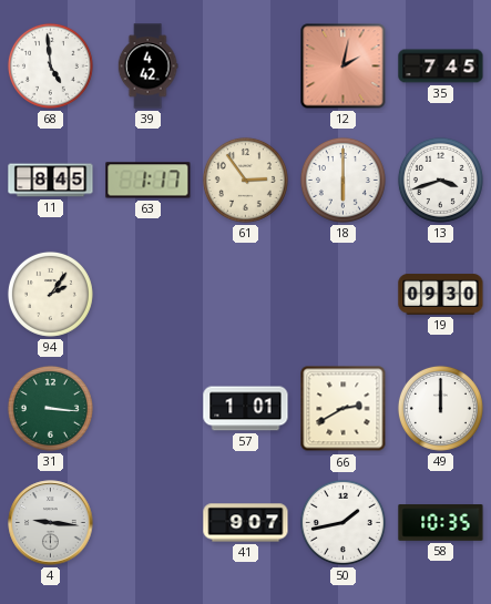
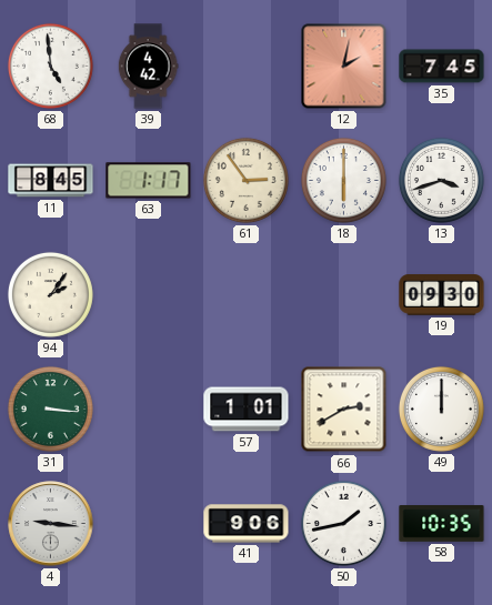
41: 9:07 -> 9:06 (247, 524)
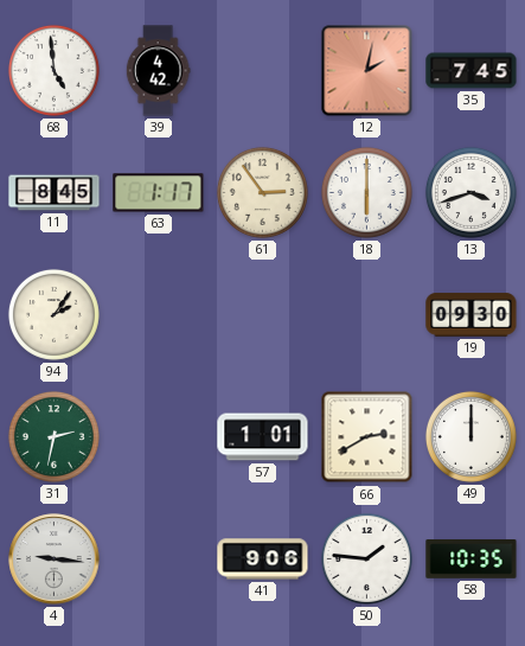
31: 3:16 -> 2:32 (53, 436)
50: 1:43 -> 1:46 (366, 558)
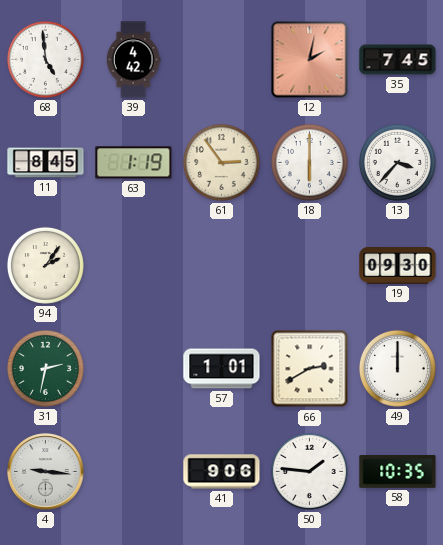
63: 1:17 -> 1:19 (134, 163)
13: 3:42 -> 3:37 (397, 162)
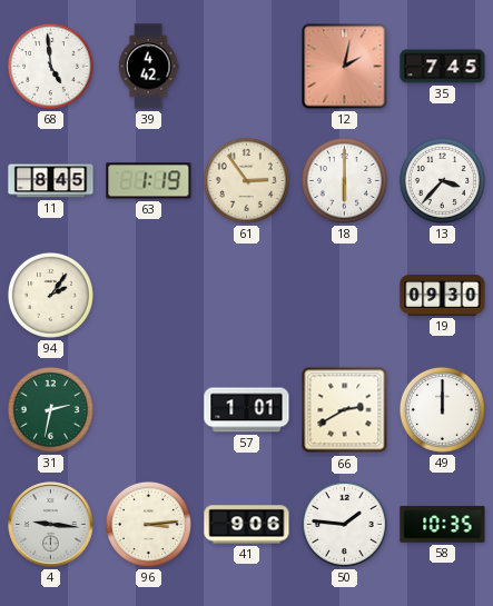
96: none -> 3:14 (148, 524)
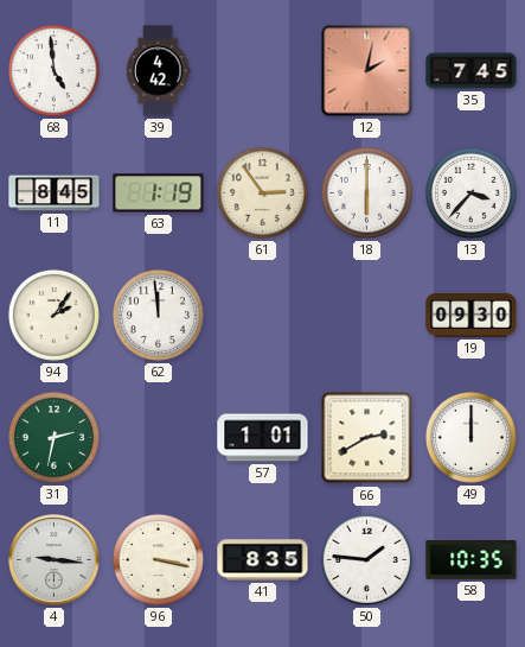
62: none -> 11:59 (158, 315)
96: 3:14 -> 3:17 (158, 559)
41: 9:06 -> 8:35 (263, 560)
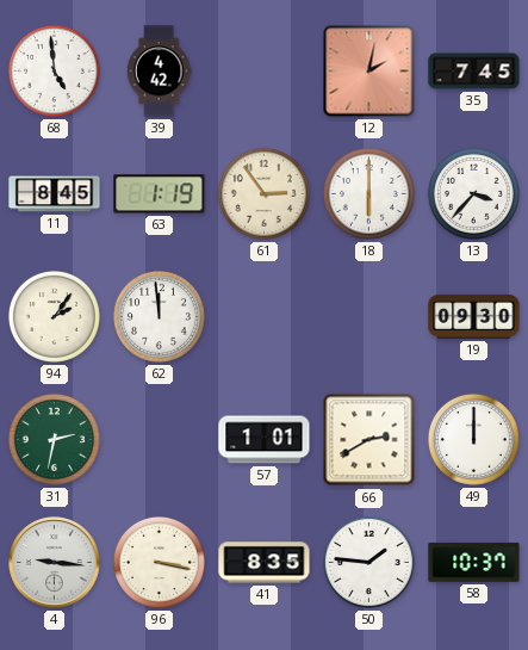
58: 10:35 -> 10:37 (474, 563)
